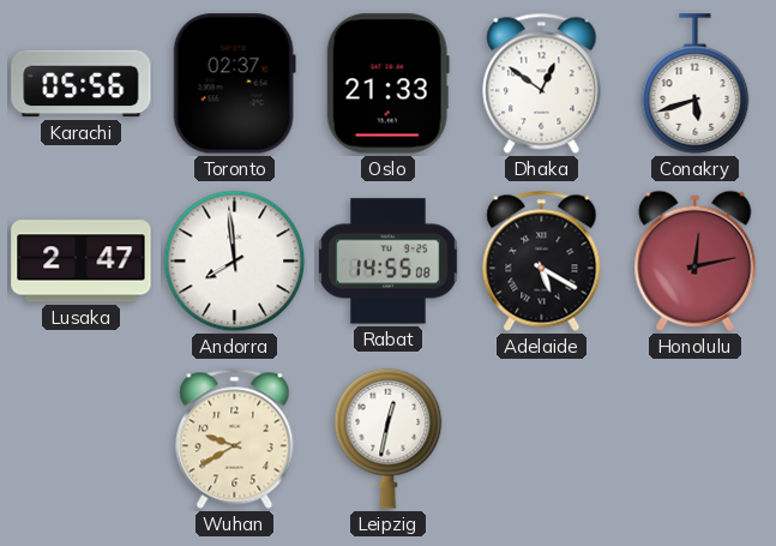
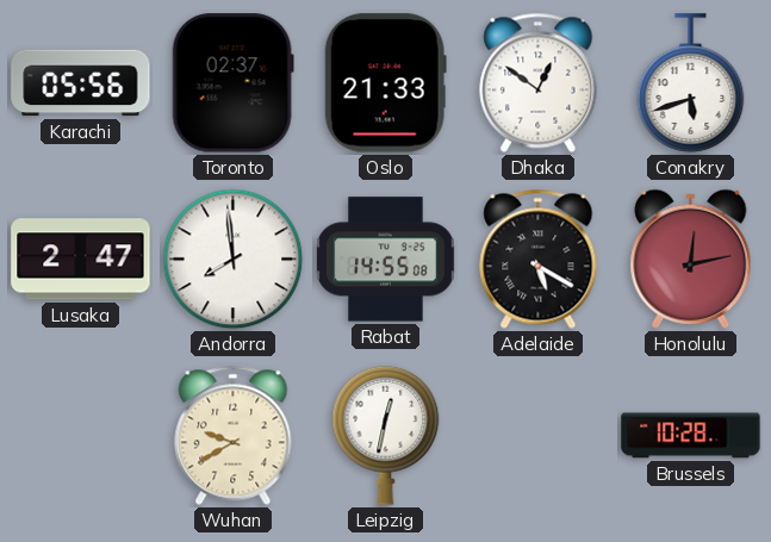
Brussels: none -> 10:28 (691, 436)
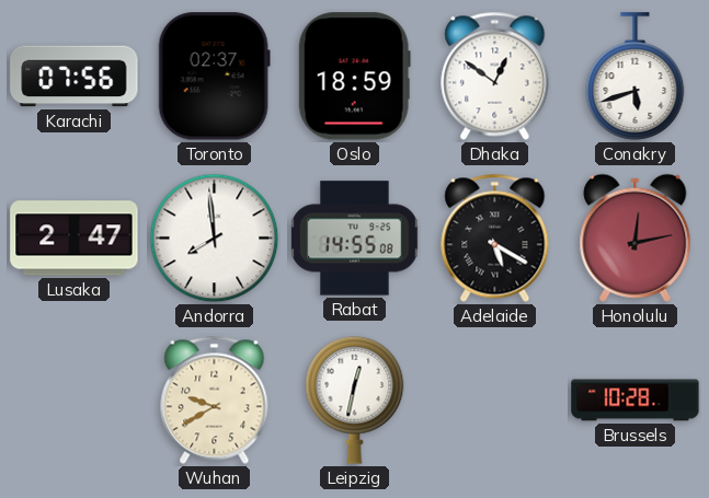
Karachi: 05:56 -> 07:56 (75, 77)
Oslo: 21:33 -> 18:59 (354, 77)
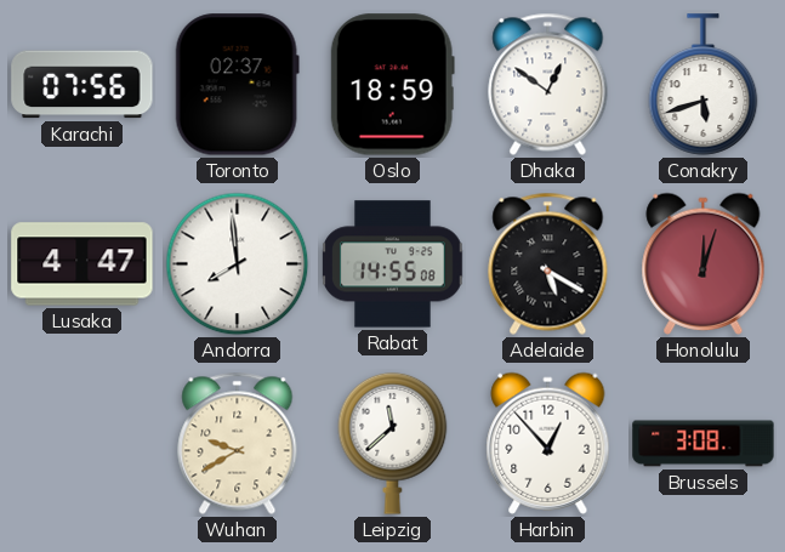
Lusaka: 2:47 -> 4:47 (83, 264)
Honolulu: 12:13 -> 12:03 (704, 263)
Leipzig: 12:32 -> 11:38 (393, 443)
Harbin: none -> 12:53 (548, 443)
Brussels: 10:28 -> 3:08 (704, 444)
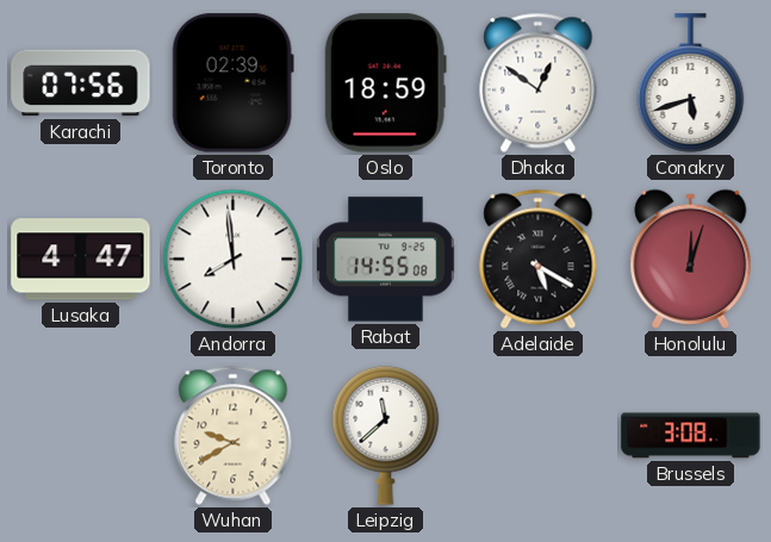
Toronto: 02:37 -> 02:39 (232, 83)
Harbin: 12:53 -> none (548, 443)
